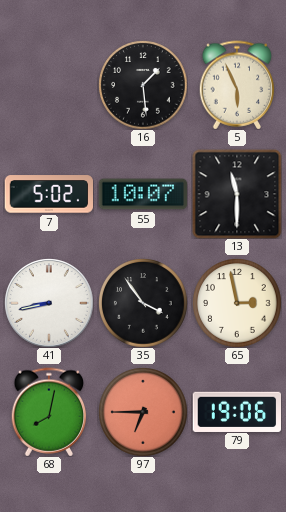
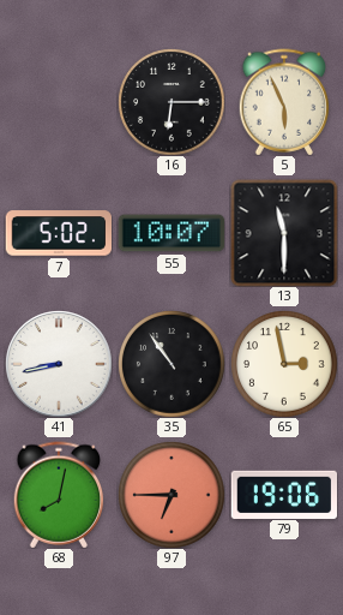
16: 1:29 -> 6:15 (171, 102)
35: 3:54 -> 10:54 (171, 364)
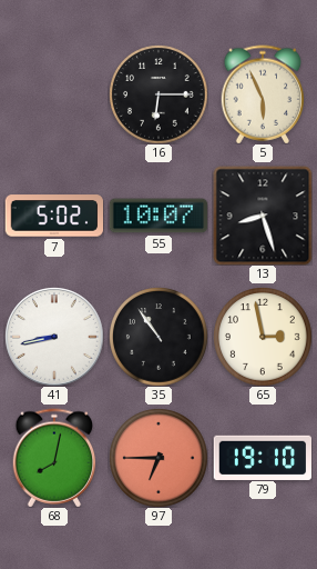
13: 11:30 -> 8:27 (263, 216)
79: 19:06 -> 19:10 (263, 457)
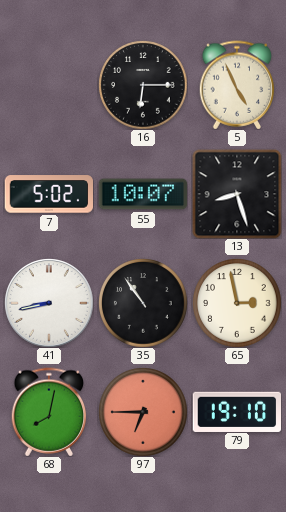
5: 5:56 -> 4:56 (237, 85)
